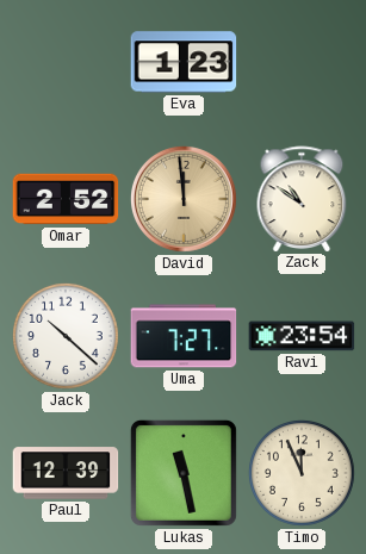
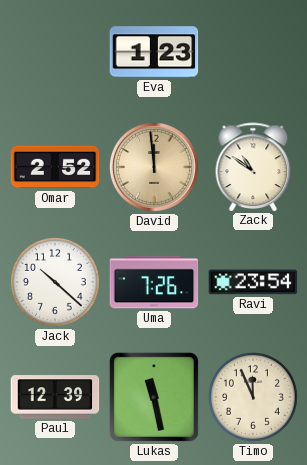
Uma: 7:27 -> 7:26 (154, 282)
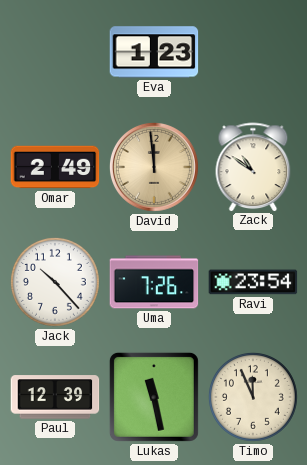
Omar: 2:52 -> 2:49 (55, 167)
Jack: 10:22 -> 10:23 (55, 282)
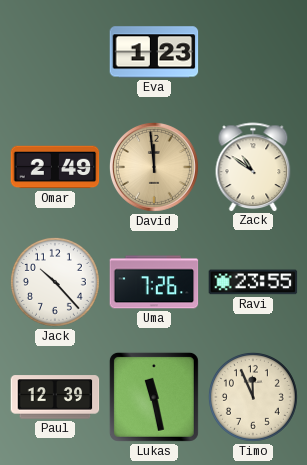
Ravi: 23:54 -> 23:55 (253, 282)
